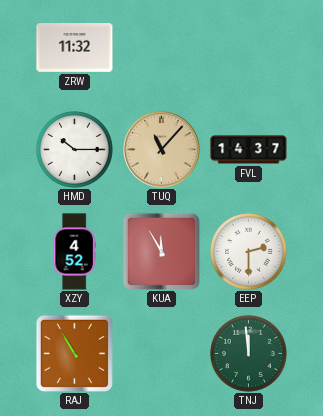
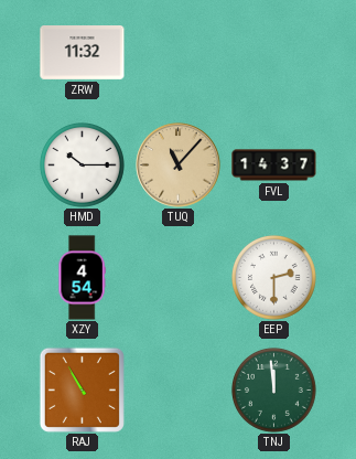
XZY: 4:52 -> 4:54 (82, 278)
KUA: 11:55 -> none (161, 251)
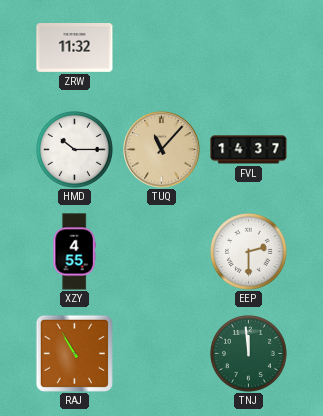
XZY: 4:54 -> 4:55 (74, 252)
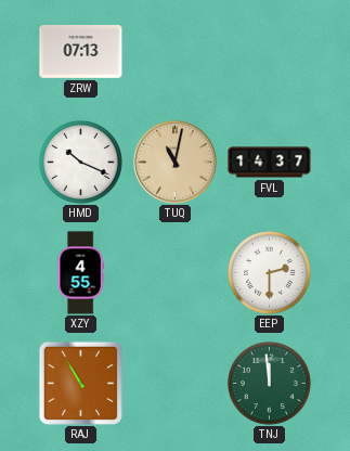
ZRW: 11:32 -> 07:13 (81, 52)
HMD: 10:15 -> 10:19 (81, 163)
TUQ: 11:07 -> 11:02 (176, 163)
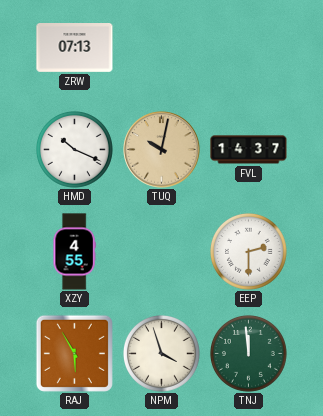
TUQ: 11:02 -> 10:02 (162, 150)
RAJ: 10:55 -> 5:55 (74, 353)
NPM: none -> 3:57 (162, 354)
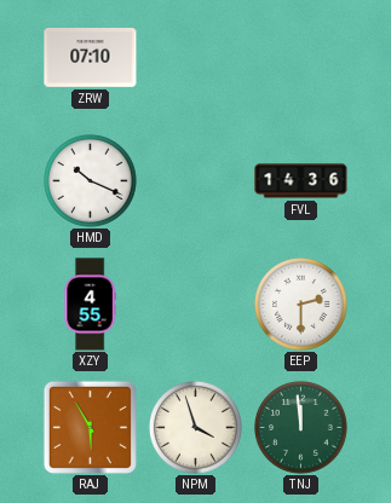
ZRW: 07:13 -> 07:10 (91, 58)
TUQ: 10:02 -> none (162, 150)
FVL: 14:37 -> 14:36 (301, 181)
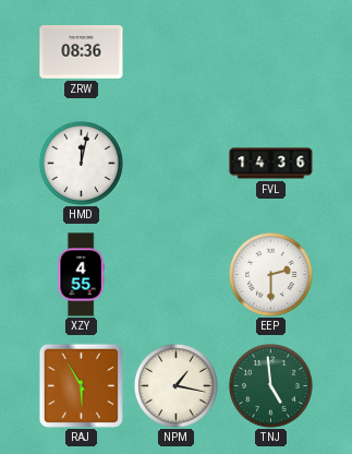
ZRW: 07:10 -> 08:36 (82, 52)
HMD: 10:19 -> 12:02 (82, 164)
NPM: 3:57 -> 1:17 (177, 386)
TNJ: 11:59 -> 4:59 (271, 386)
